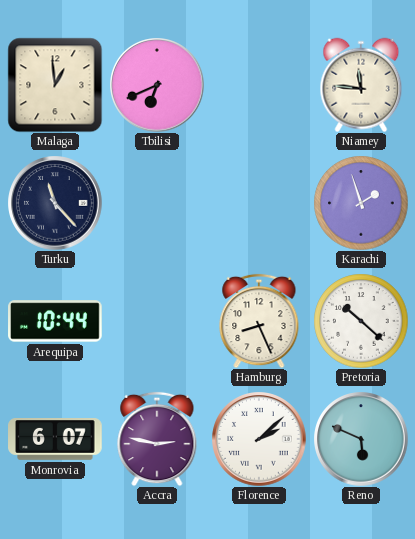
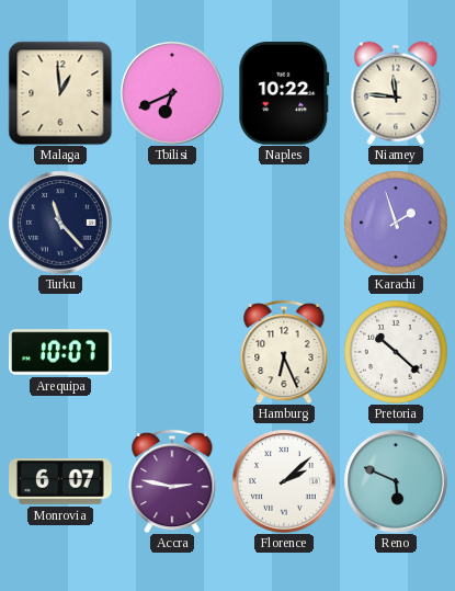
Naples: none -> 10:22 (284, 94)
Arequipa: 10:44 -> 10:07 (60, 352)
Hamburg: 8:26 -> 6:26 (284, 352)
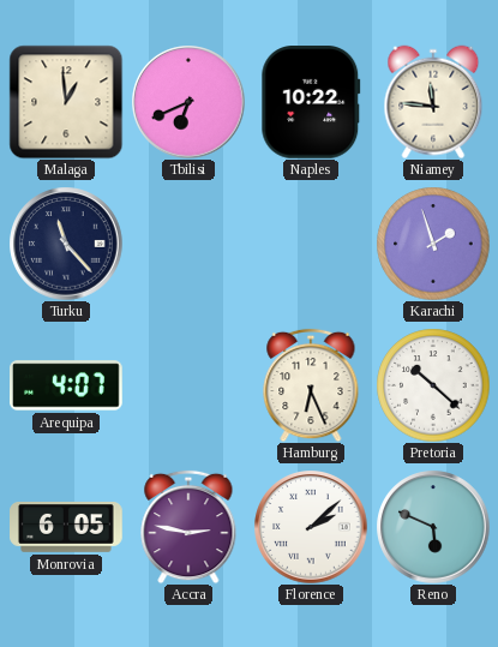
Arequipa: 10:07 -> 4:07 (66, 385)
Monrovia: 6:07 -> 6:05 (66, 528)
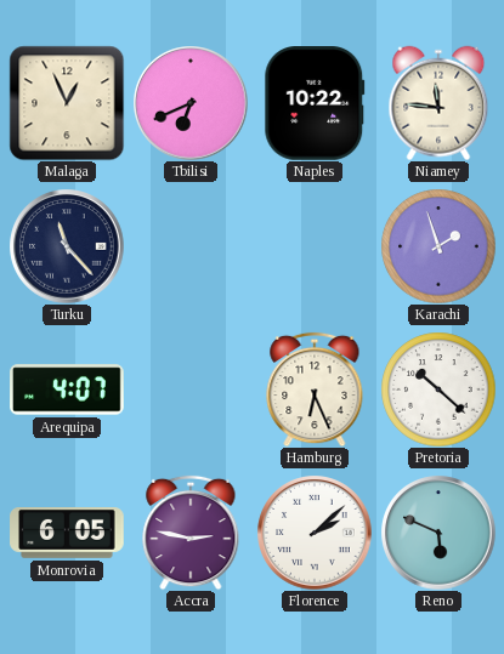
Malaga: 12:59 -> 12:56 (67, 103)
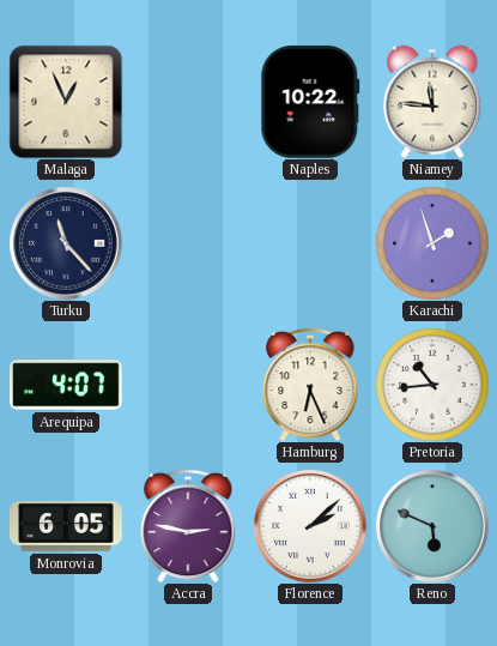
Tbilisi: 6:41 -> none (191, 103)
Pretoria: 10:22 -> 10:44 (432, 385)
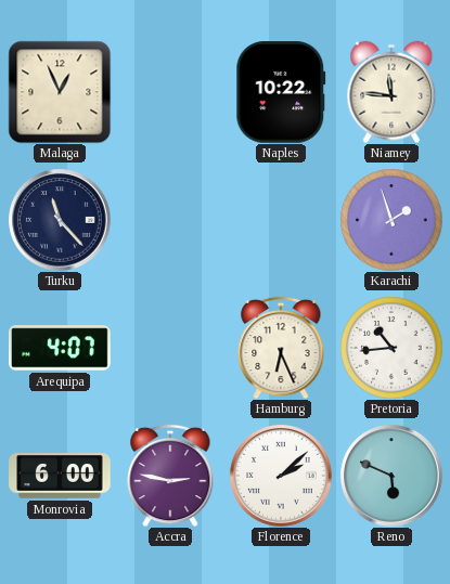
Monrovia: 6:05 -> 6:00 (60, 477)
